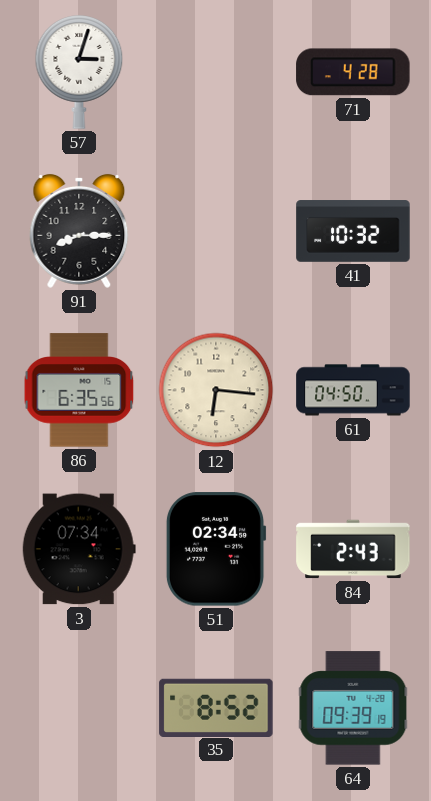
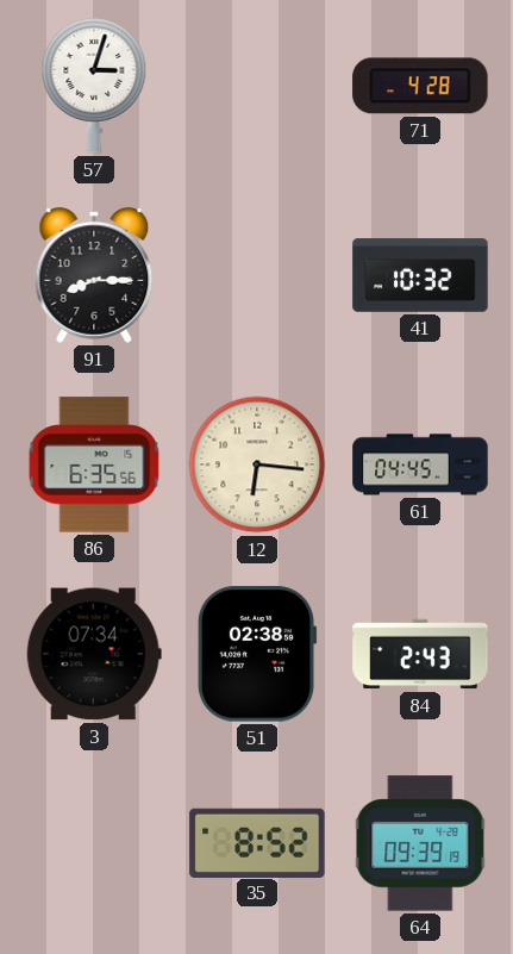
61: 04:50 -> 04:45 (420, 464)
51: 02:34 -> 02:38 (257, 654)
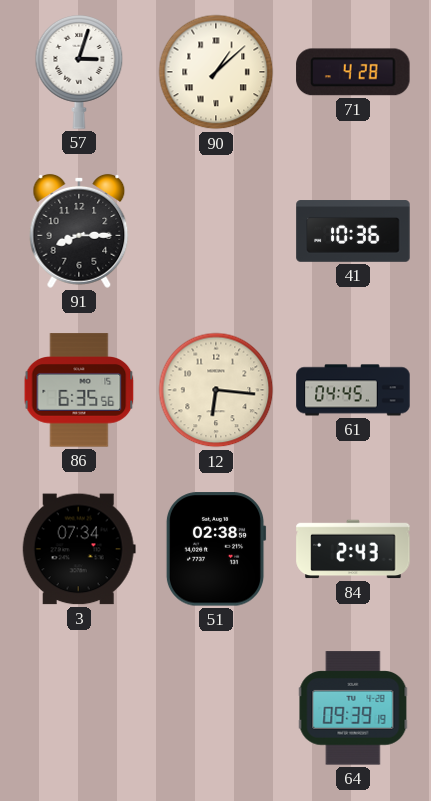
90: none -> 1:08 (216, 72)
41: 10:32 -> 10:36 (353, 231)
35: 8:52 -> none (257, 842)
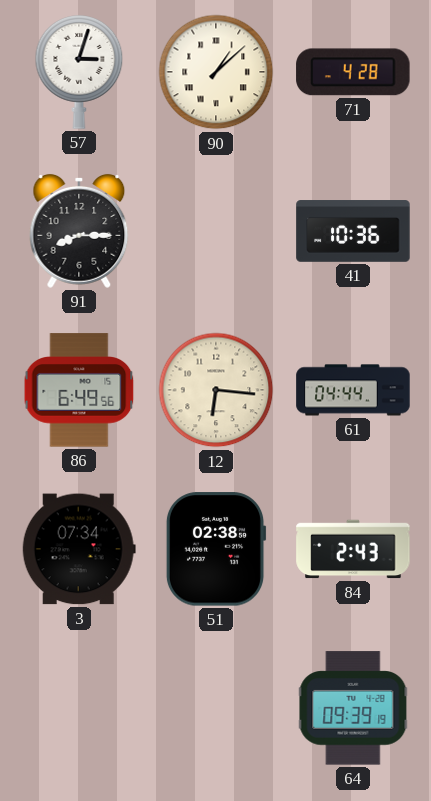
86: 6:35 -> 6:49 (79, 390)
61: 04:45 -> 04:44 (353, 390)
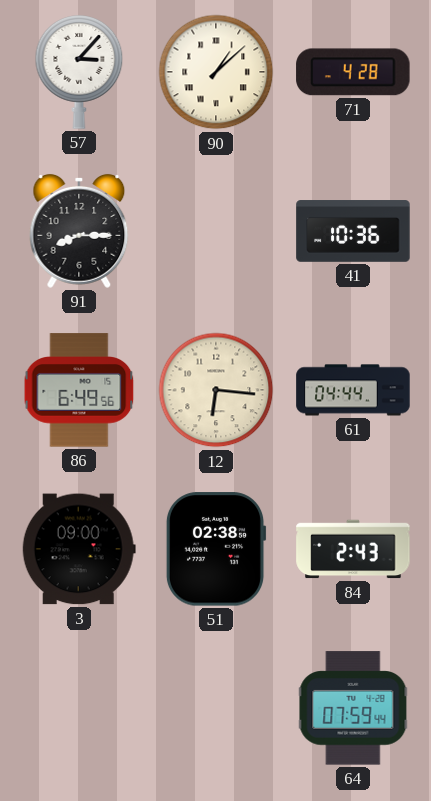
57: 3:03 -> 3:07 (79, 72)
3: 07:34 -> 09:00 (79, 549)
64: 09:39 -> 07:59 (353, 708)
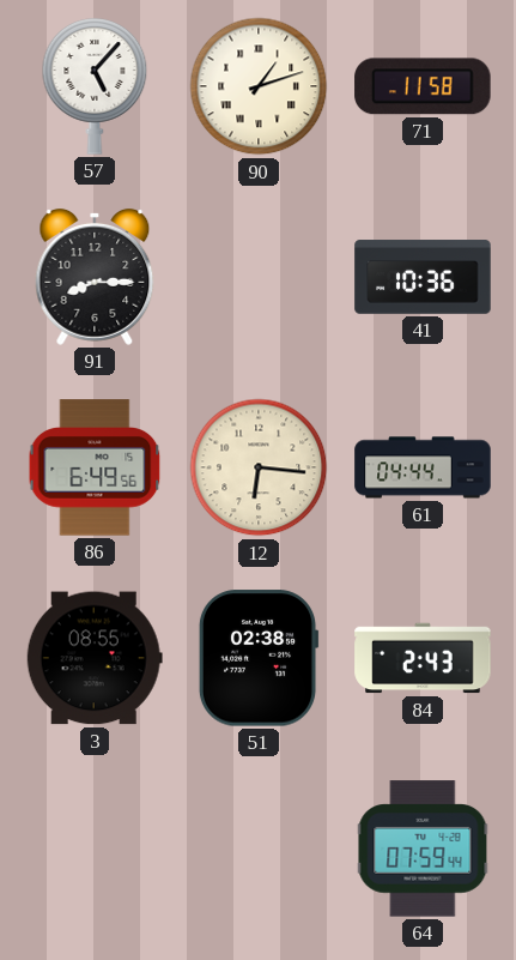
57: 3:07 -> 5:07 (95, 86)
90: 1:08 -> 1:12 (259, 86)
71: 4:28 -> 11:58 (423, 86)
3: 09:00 -> 08:55 (95, 658)
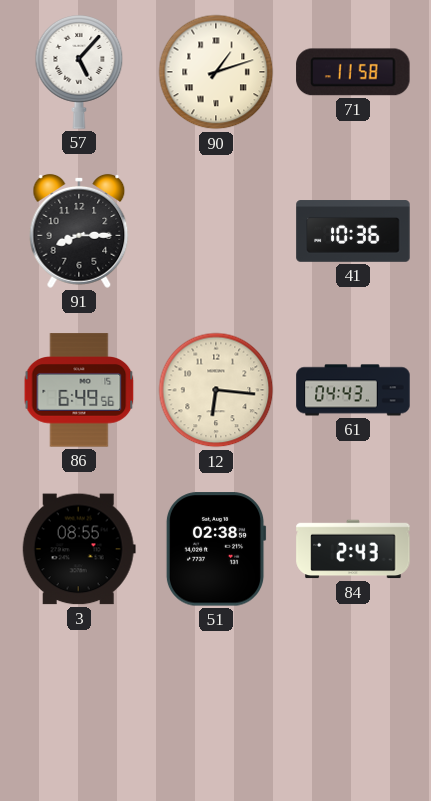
61: 04:44 -> 04:43 (353, 390)
64: 07:59 -> none (423, 849)
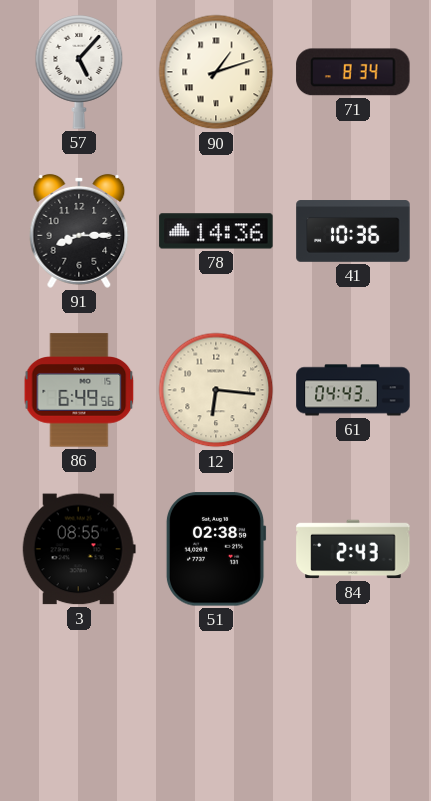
71: 11:58 -> 8:34 (353, 72)
78: none -> 14:36 (216, 231)
